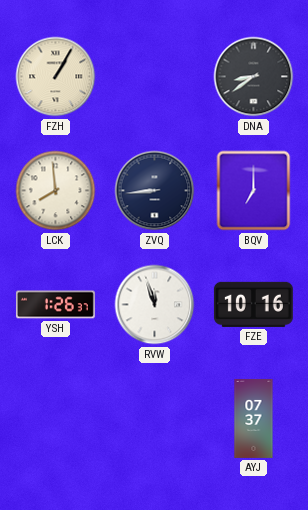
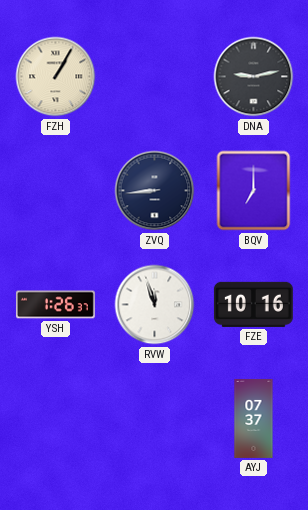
DNA: 8:39 -> 9:13 (254, 77)
LCK: 7:59 -> none (56, 191)
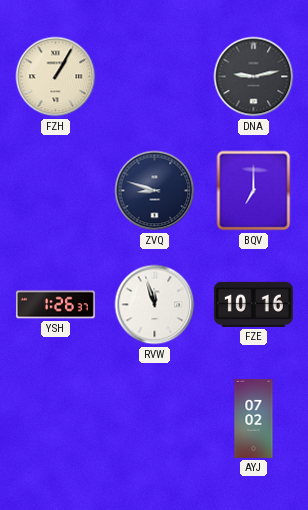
ZVQ: 8:44 -> 8:48 (155, 191)
AYJ: 07:37 -> 07:02 (254, 418)
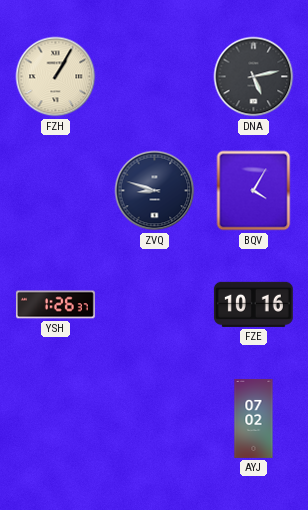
DNA: 9:13 -> 5:13 (254, 77)
BQV: 7:00 -> 4:05 (254, 191)
RVW: 11:57 -> none (155, 305)
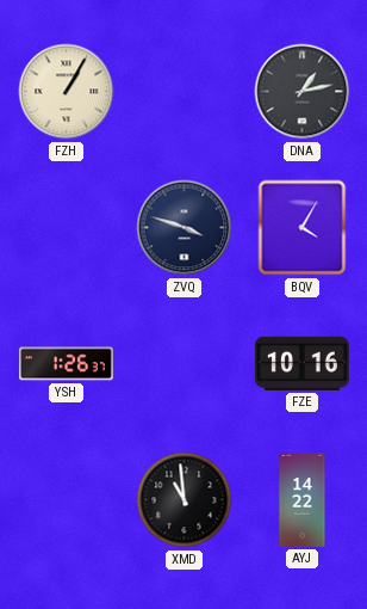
DNA: 5:13 -> 1:13 (303, 92)
ZVQ: 8:48 -> 3:48 (185, 228)
XMD: none -> 10:59 (185, 500)
AYJ: 07:02 -> 14:22 (303, 499)
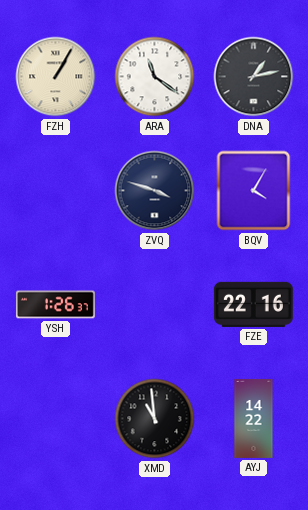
ARA: none -> 11:21 (155, 77)
FZE: 10:16 -> 22:16 (253, 304)
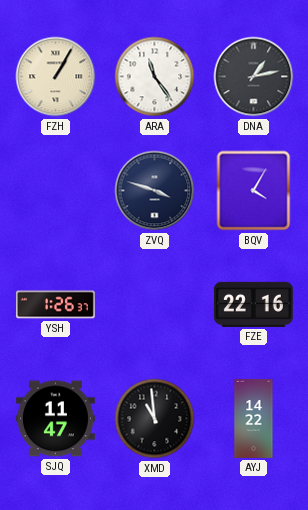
ARA: 11:21 -> 11:24 (155, 77)
SJQ: none -> 11:47 (55, 419)
